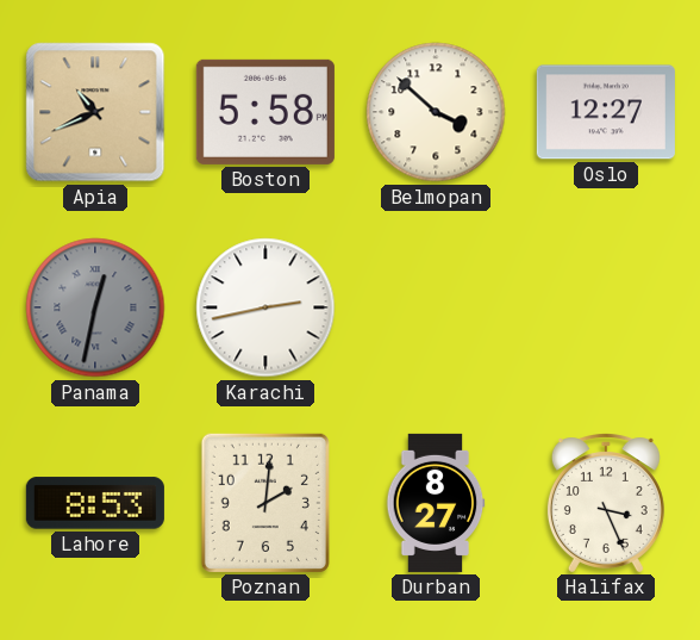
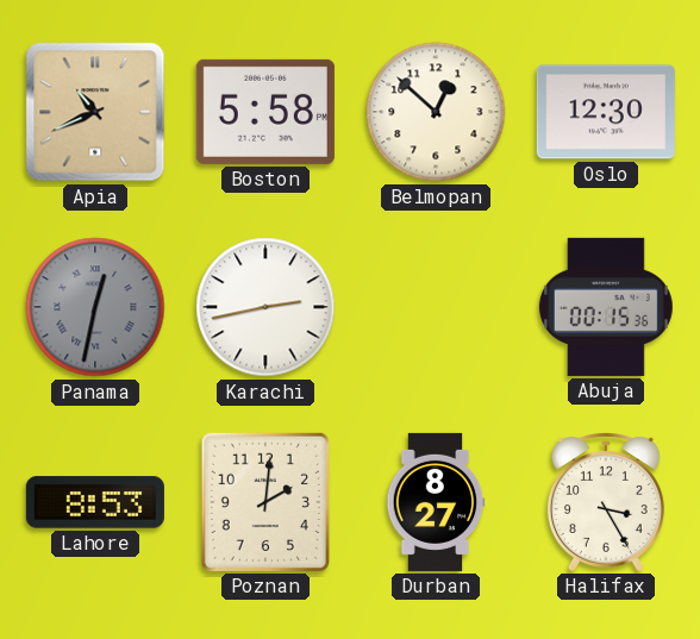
Belmopan: 3:52 -> 12:52 (436, 112)
Oslo: 12:27 -> 12:30 (606, 112)
Abuja: none -> 00:15 (606, 307)
Halifax: 3:26 -> 3:25 (606, 502)
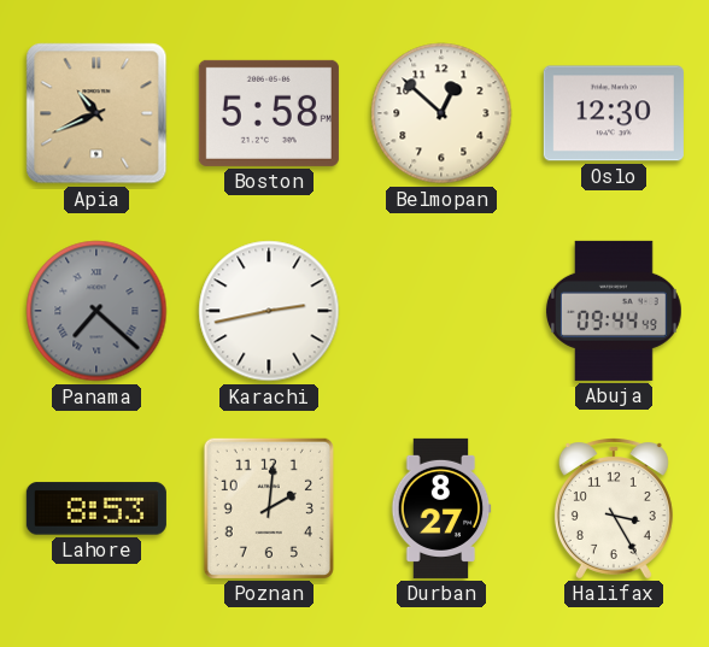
Panama: 12:32 -> 7:22 (96, 311)
Abuja: 00:15 -> 09:44 (614, 311)
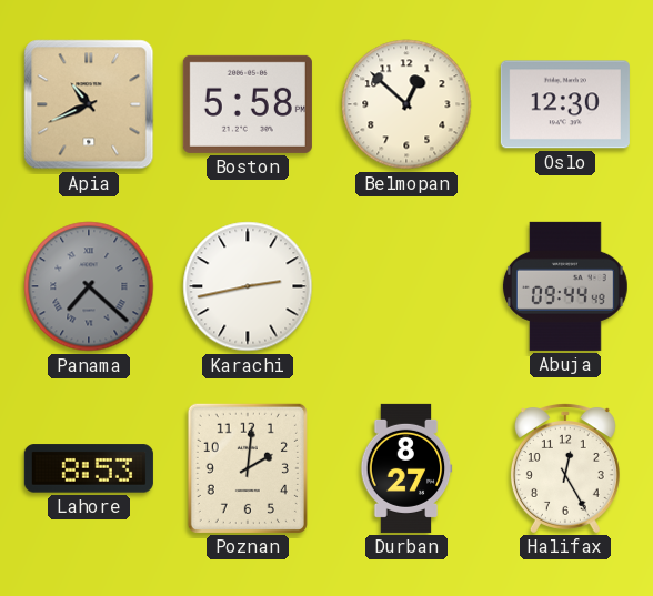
Halifax: 3:25 -> 12:25 (565, 468)
